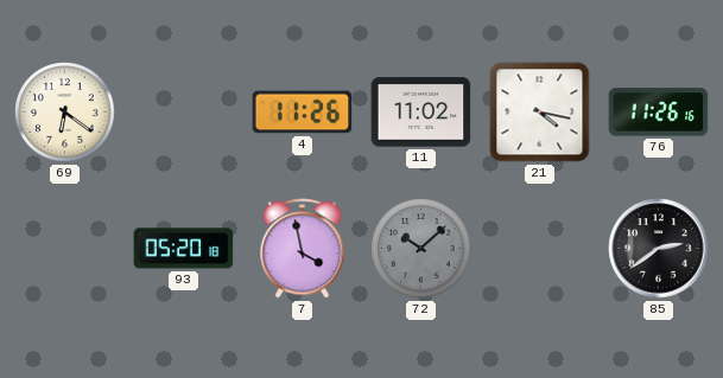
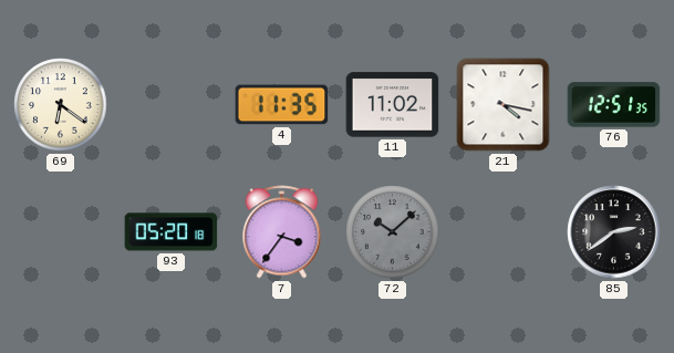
4: 11:26 -> 11:35 (282, 105)
76: 11:26 -> 12:51 (614, 105)
7: 3:58 -> 3:36 (282, 232)
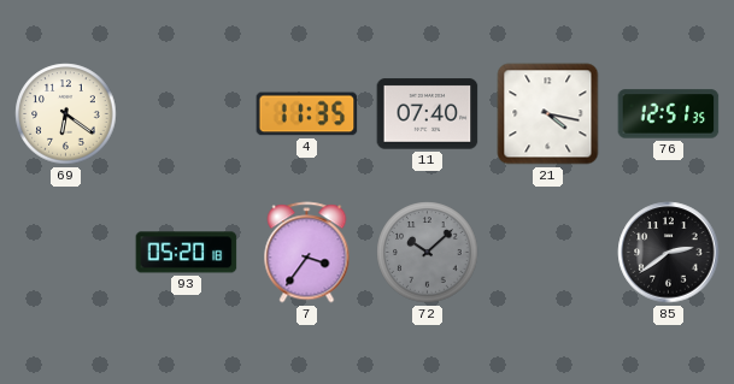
11: 11:02 -> 07:40 (428, 114)
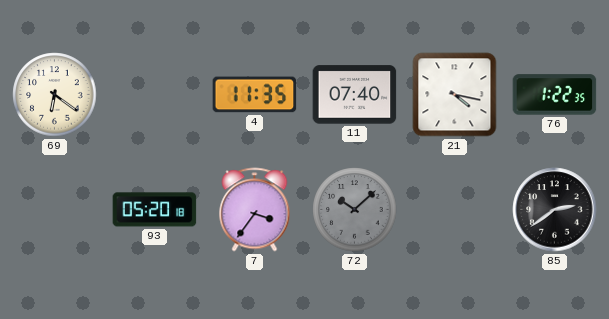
76: 12:51 -> 1:22 (555, 95)
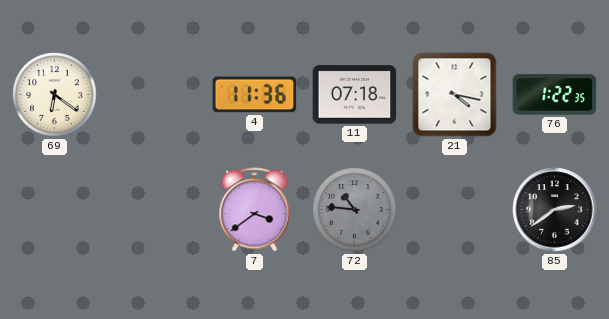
4: 11:35 -> 11:36 (255, 95)
11: 07:40 -> 07:18 (355, 95)
93: 05:20 -> none (155, 210)
7: 3:36 -> 3:39 (255, 210)
72: 10:08 -> 10:46 (355, 210)
